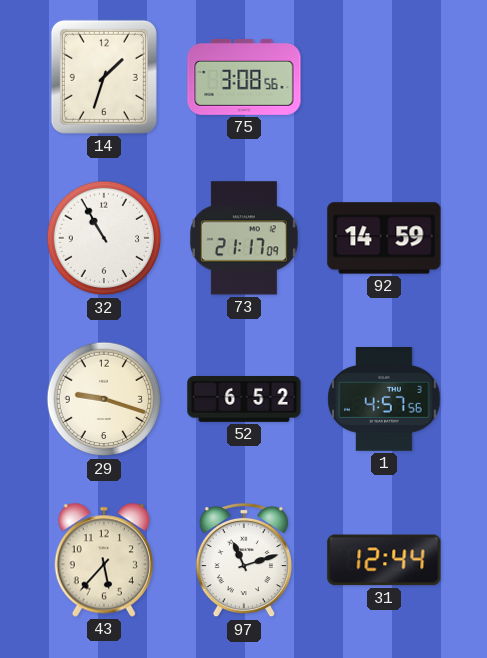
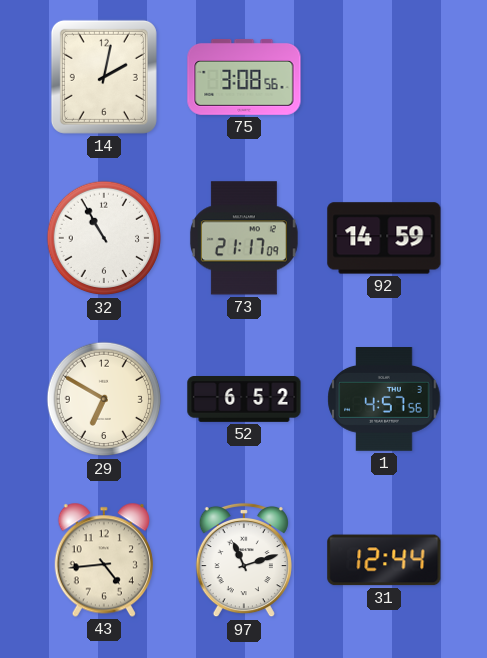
14: 1:33 -> 2:02 (104, 77)
29: 9:18 -> 6:50 (104, 399)
43: 5:37 -> 4:44 (104, 560)
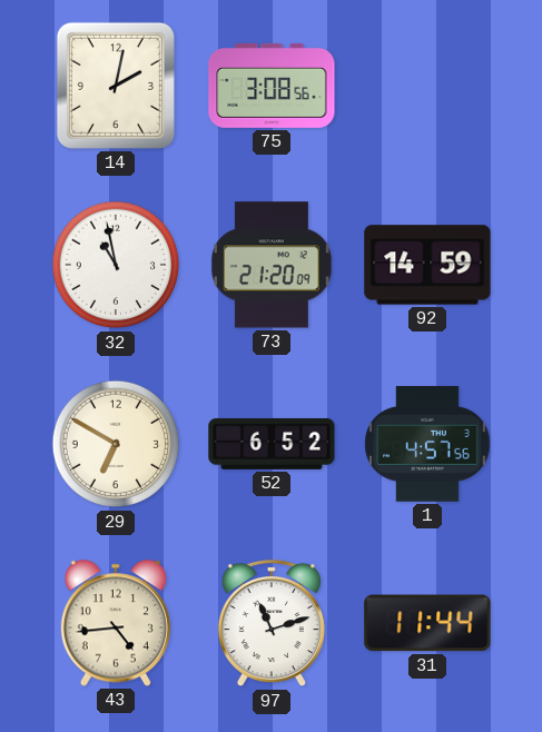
32: 10:55 -> 10:58 (116, 265)
73: 21:17 -> 21:20 (272, 265)
31: 12:44 -> 11:44 (427, 623)
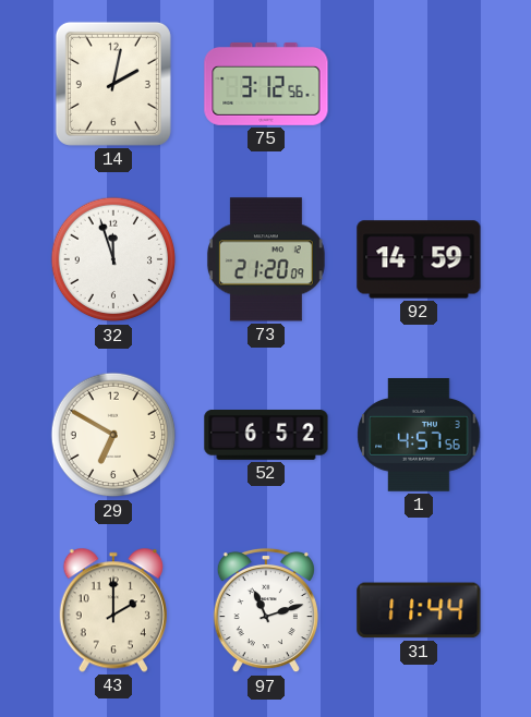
75: 3:08 -> 3:12 (266, 84)
32: 10:58 -> 11:57 (113, 259)
43: 4:44 -> 2:00 (113, 610)
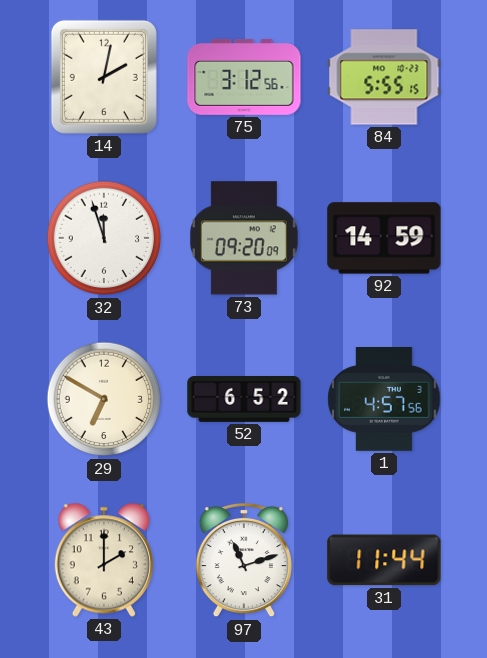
84: none -> 5:55 (384, 77)
73: 21:20 -> 09:20 (244, 238)
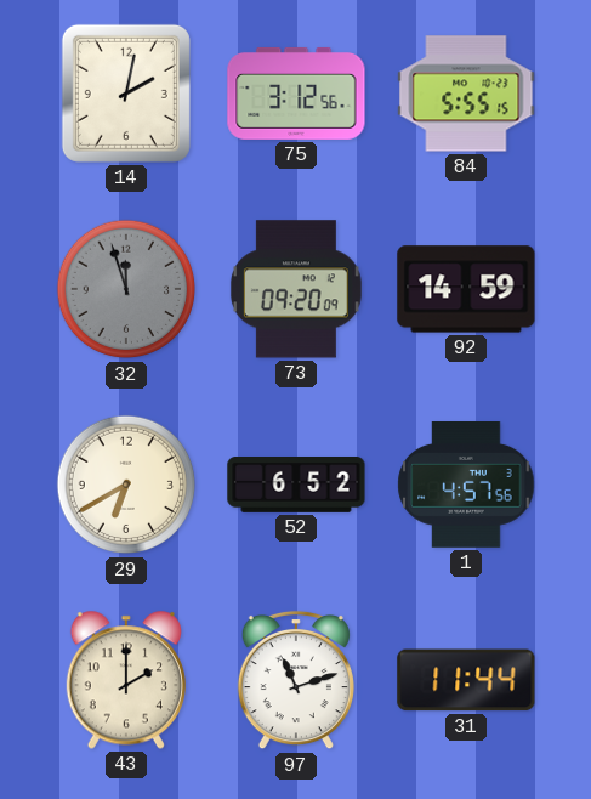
32 dial: white -> grey (126, 289)
29: 6:50 -> 6:40 (126, 484)
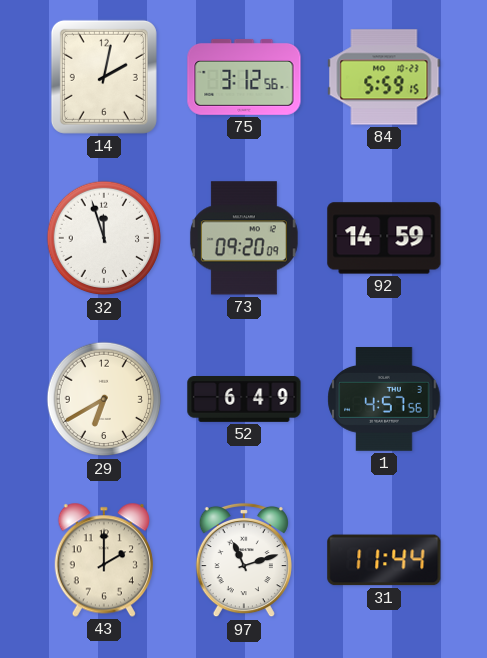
84: 5:55 -> 5:59 (384, 77)
32 dial: grey -> white (104, 238)
52: 6:52 -> 6:49 (244, 400)
